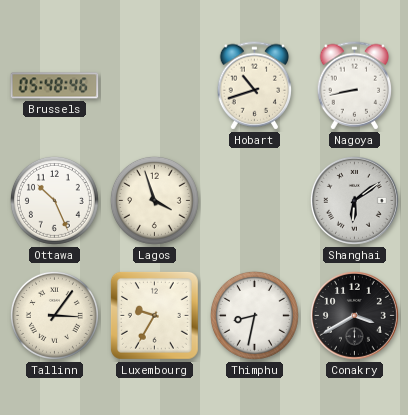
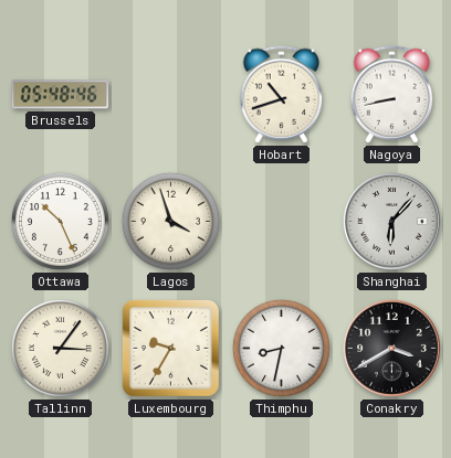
Shanghai: 6:09 -> 6:07 (391, 221)
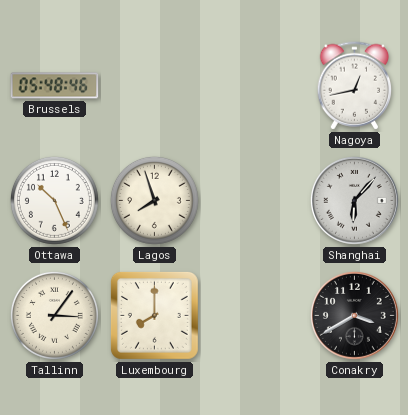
Hobart: 10:42 -> none (282, 95)
Nagoya: 8:43 -> 12:43 (355, 86)
Lagos: 3:57 -> 7:57 (154, 200)
Luxembourg: 9:35 -> 8:00 (154, 315)
Thimphu: 8:32 -> none (281, 348)
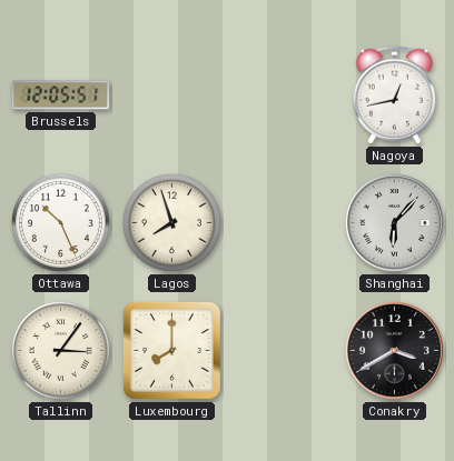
Brussels: 05:48 -> 12:05 (61, 96)
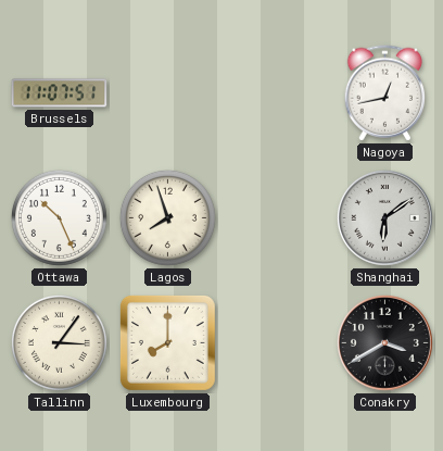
Brussels: 12:05 -> 11:07 (60, 93)
Shanghai: 6:07 -> 6:09 (384, 217)
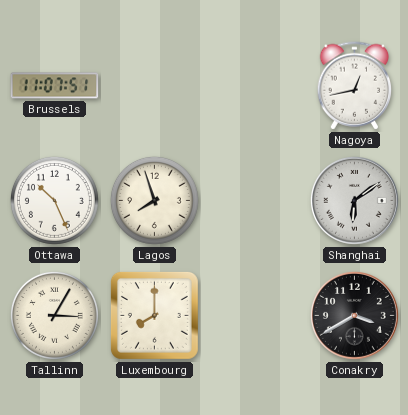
Tallinn: 3:06 -> 3:05 (54, 315)
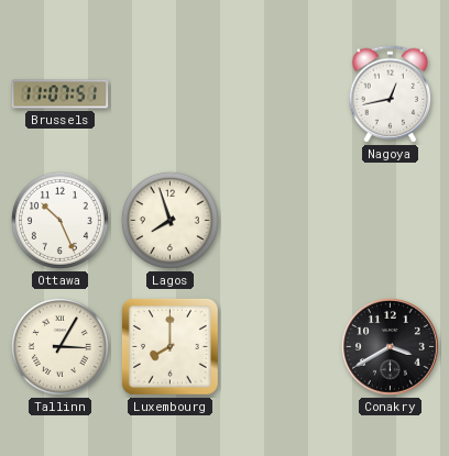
Shanghai: 6:09 -> none (354, 200)
